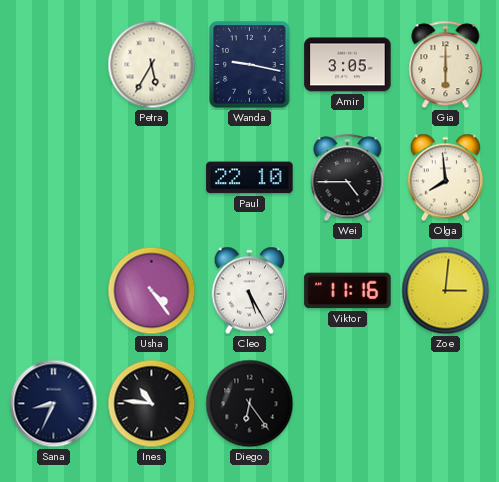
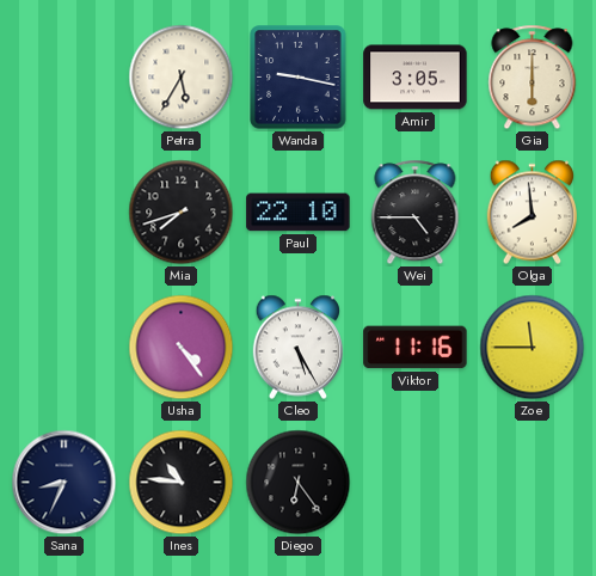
Mia: none -> 7:42 (182, 213)
Zoe: 3:01 -> 11:45 (533, 348)
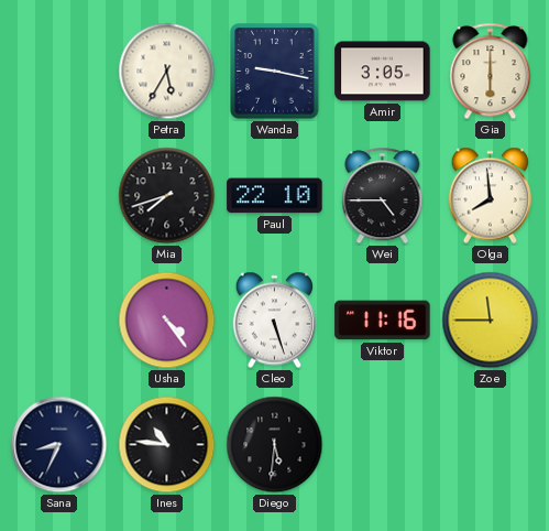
Cleo: 5:25 -> 5:27 (274, 321)
Diego: 6:24 -> 5:31 (275, 445)
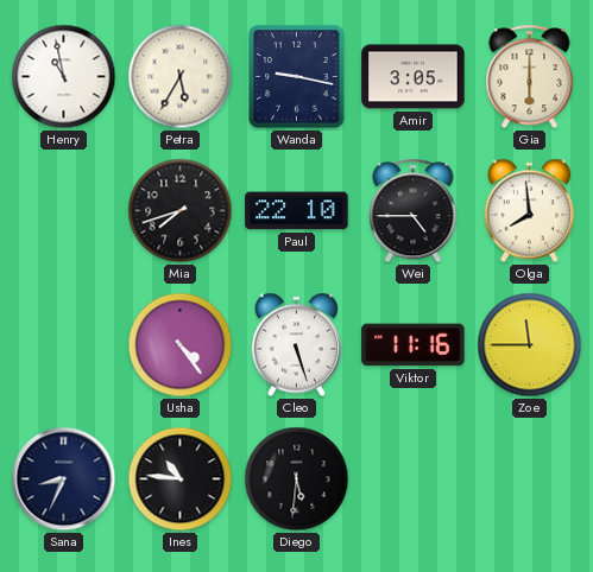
Henry: none -> 10:58 (64, 77)
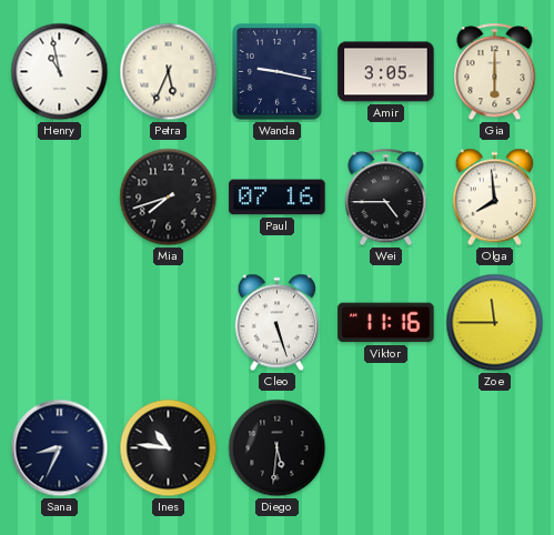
Petra: 5:35 -> 5:34 (169, 72)
Paul: 22:10 -> 07:16 (278, 198)
Usha: 4:24 -> none (181, 345)
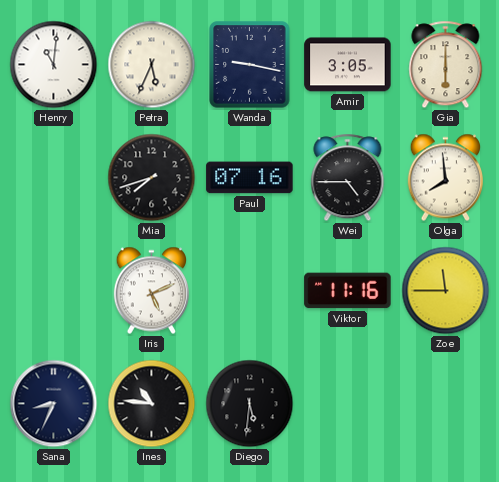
Henry: 10:58 -> 11:01 (54, 65)
Iris: none -> 5:11 (151, 291)
Cleo: 5:27 -> none (276, 323)
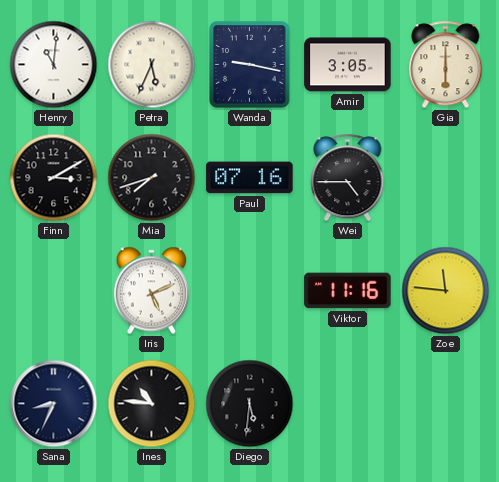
Finn: none -> 3:10 (54, 178)
Olga: 7:59 -> none (445, 178)
Zoe: 11:45 -> 11:46 (446, 291)
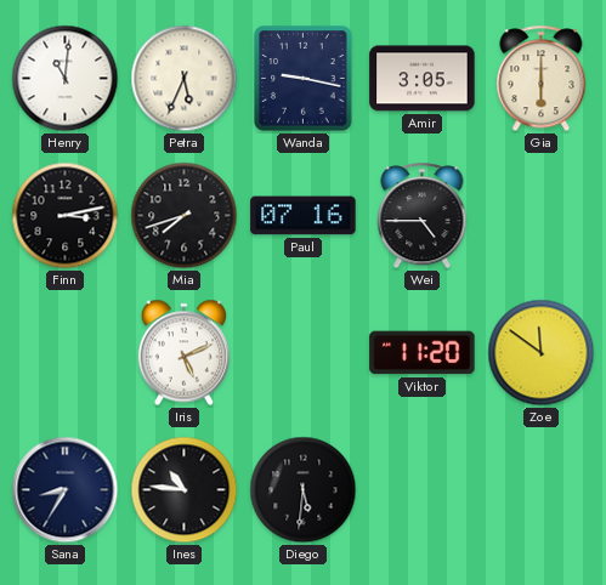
Finn: 3:10 -> 3:13 (66, 216)
Viktor: 11:16 -> 11:20 (423, 353)
Zoe: 11:46 -> 11:51 (542, 353)
Sana: 8:34 -> 8:35 (66, 490)
